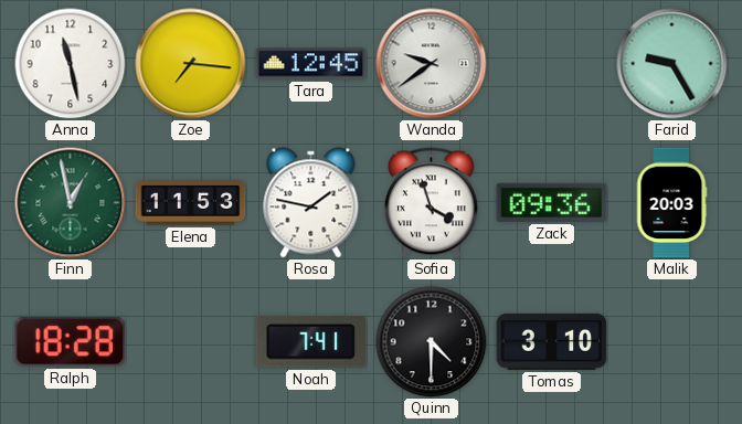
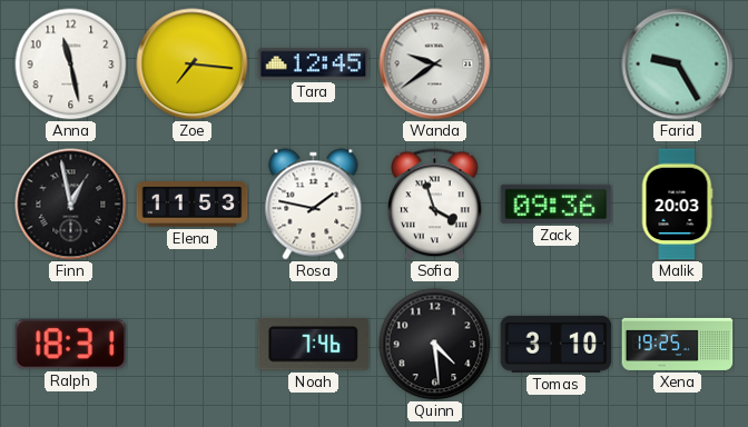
Finn dial: green -> black (71, 205)
Ralph: 18:28 -> 18:31 (71, 345)
Noah: 7:41 -> 7:46 (314, 345)
Quinn: 4:30 -> 4:29 (435, 345)
Xena: none -> 19:25 (678, 344)
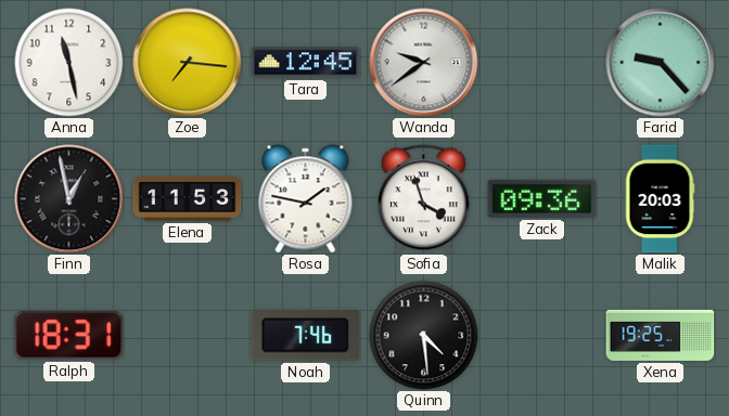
Farid: 9:25 -> 9:23 (661, 63)
Tomas: 3:10 -> none (557, 344)
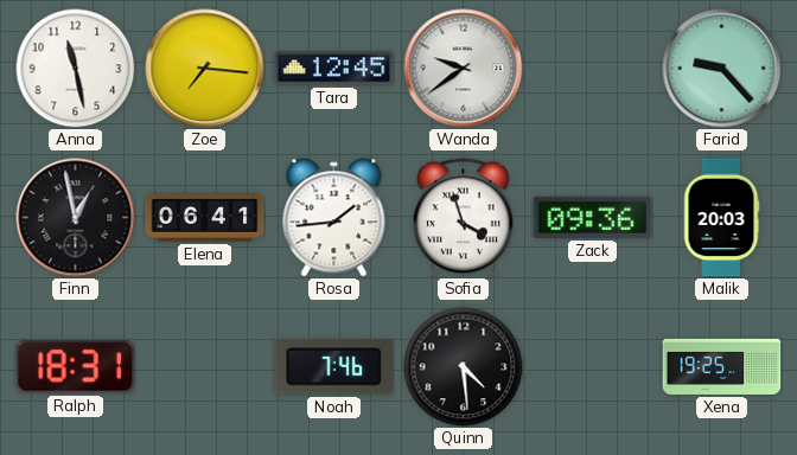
Elena: 11:53 -> 06:41 (205, 218)
Rosa: 1:47 -> 1:44 (334, 218)
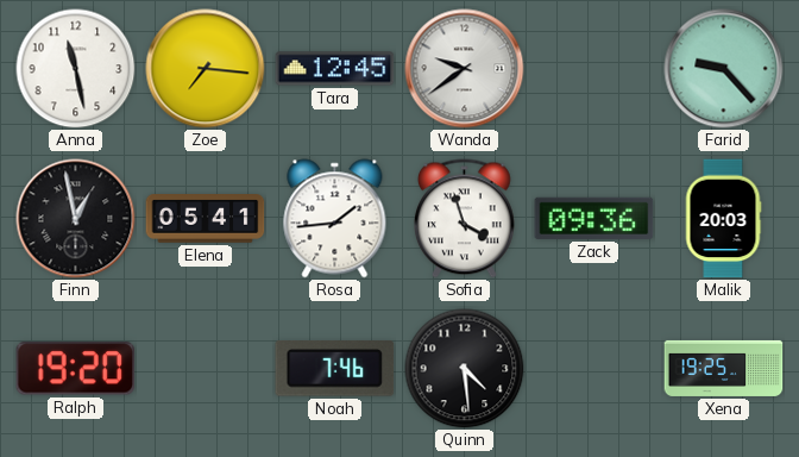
Elena: 06:41 -> 05:41 (206, 219)
Ralph: 18:31 -> 19:20 (76, 369)
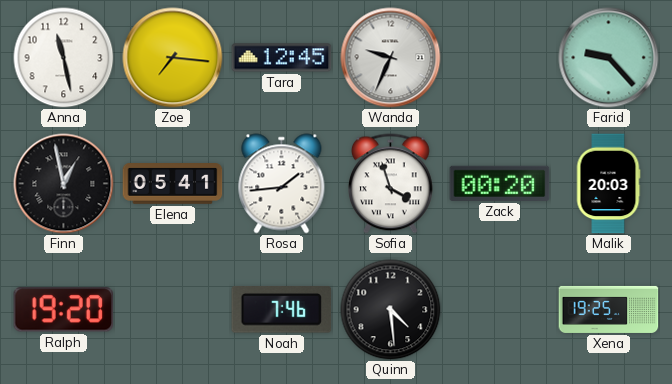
Wanda: 9:39 -> 9:34 (391, 58)
Zack: 09:36 -> 00:20 (500, 183)
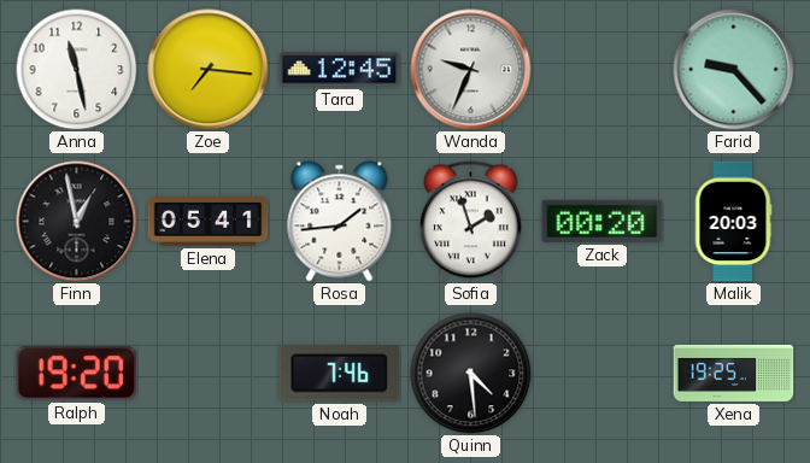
Sofia: 3:57 -> 1:57 (471, 222)
